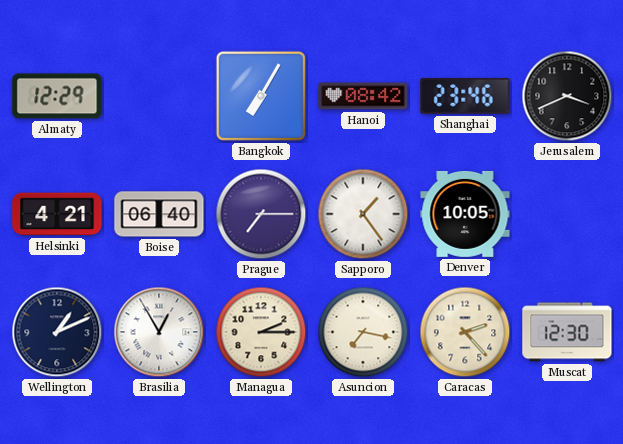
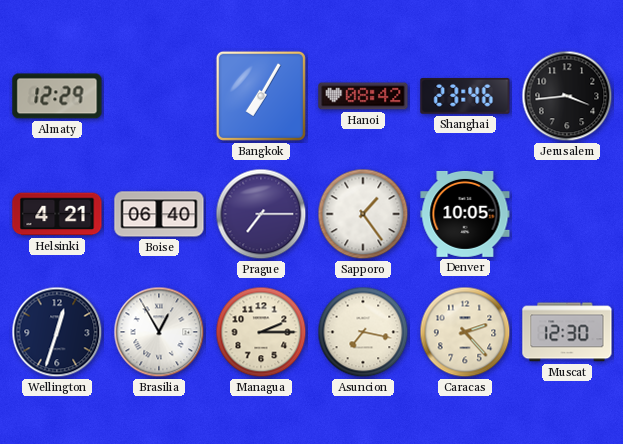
Jerusalem: 3:41 -> 3:44 (567, 96)
Wellington: 1:11 -> 12:33 (57, 332)
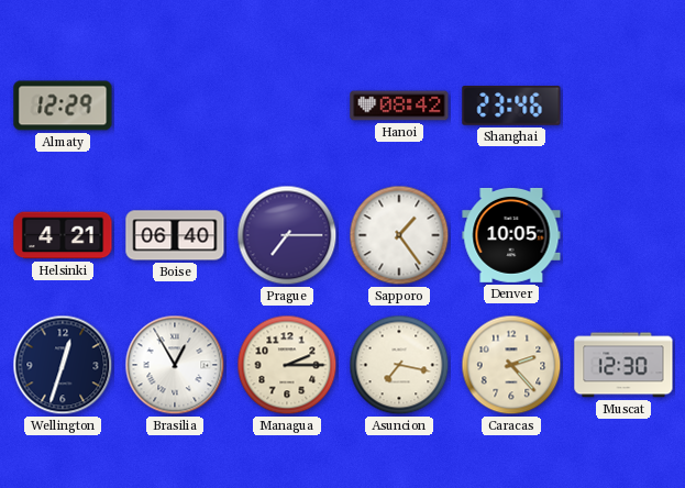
Bangkok: 7:05 -> none (261, 96)
Jerusalem: 3:44 -> none (567, 96)
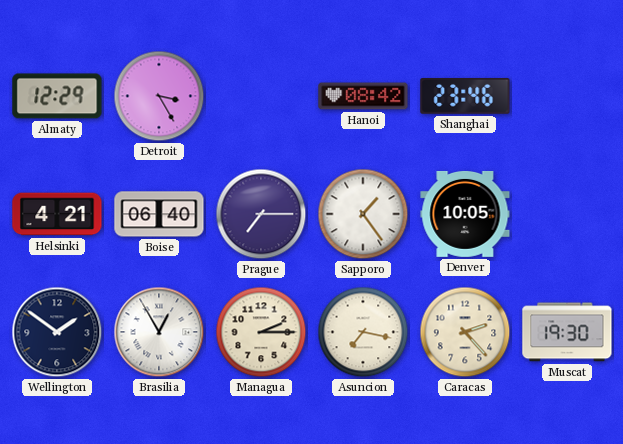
Detroit: none -> 3:25 (159, 96)
Wellington: 12:33 -> 1:51 (57, 332)
Muscat: 12:30 -> 19:30 (567, 332)
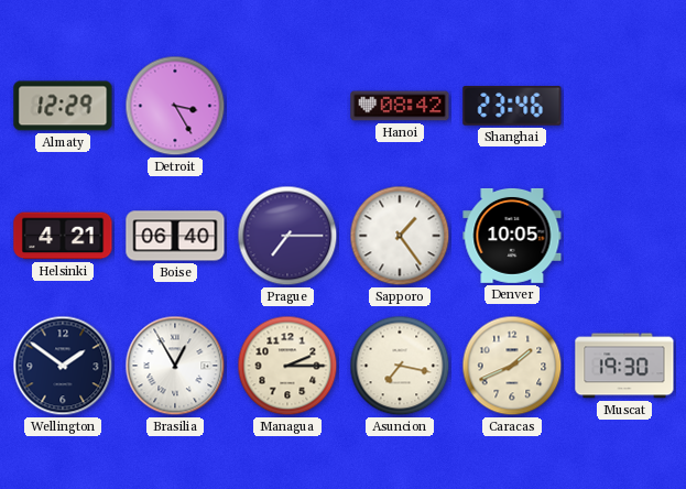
Caracas: 2:23 -> 1:41 (512, 366)
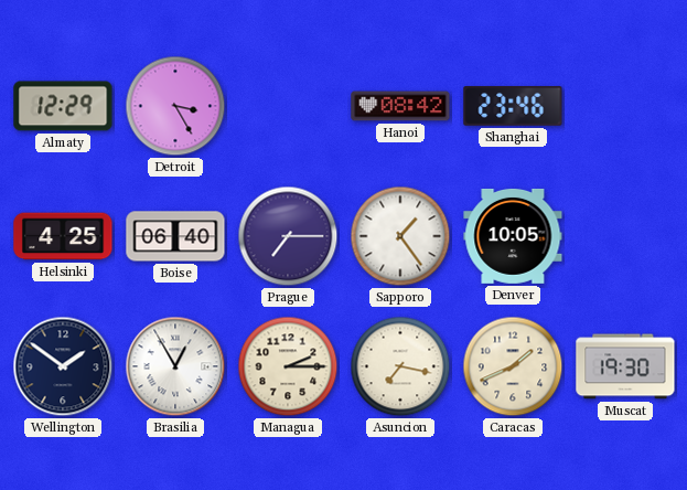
Helsinki: 4:21 -> 4:25 (63, 236)
